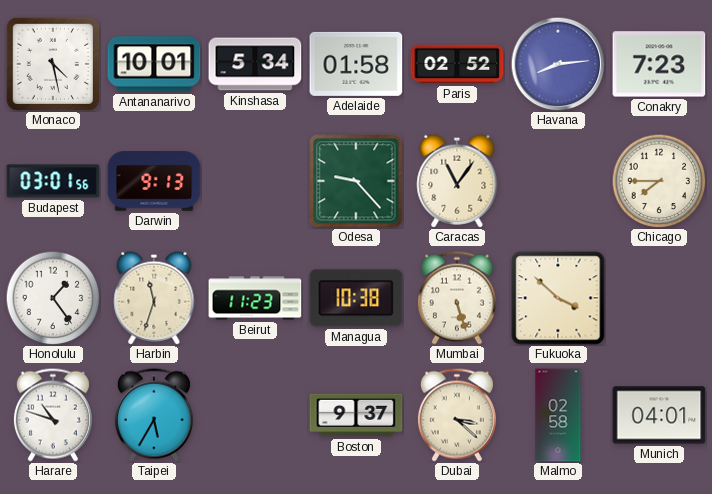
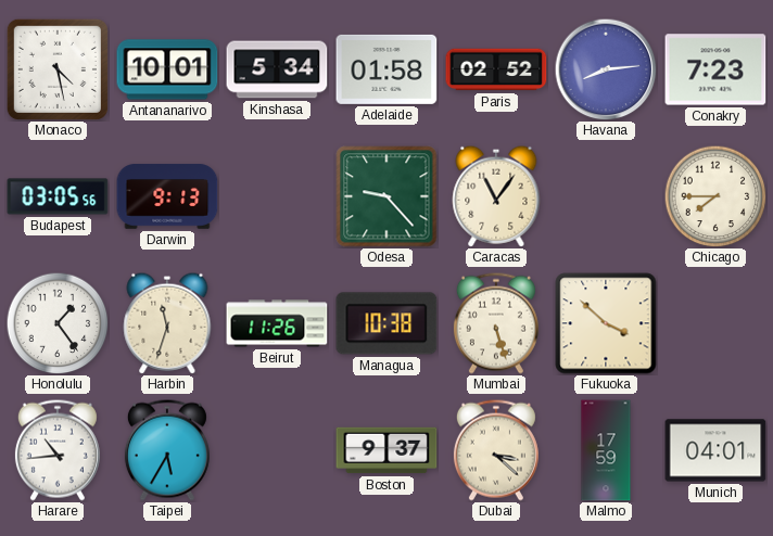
Budapest: 03:01 -> 03:05 (58, 196)
Beirut: 11:23 -> 11:26 (277, 323)
Harare: 10:48 -> 10:44 (58, 450)
Malmo: 02:58 -> 17:59 (606, 450)
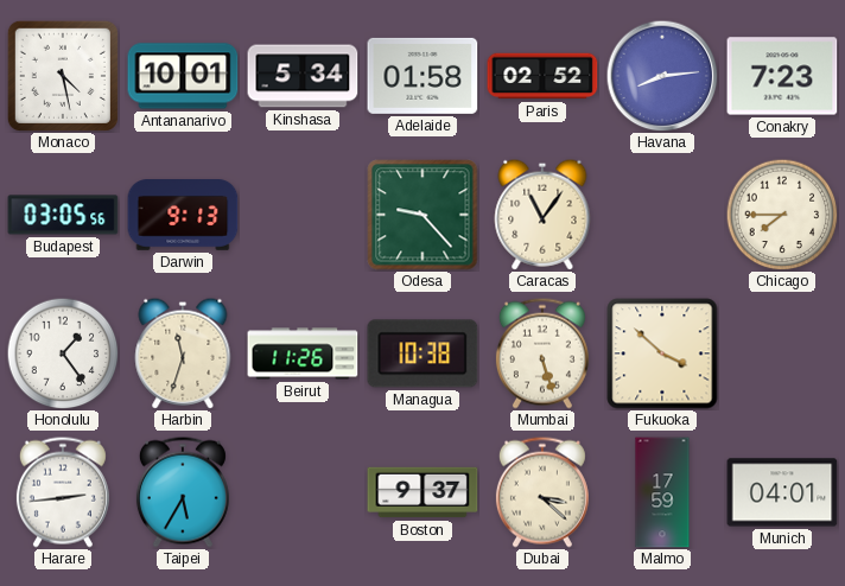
Harare: 10:44 -> 2:44 (63, 492)
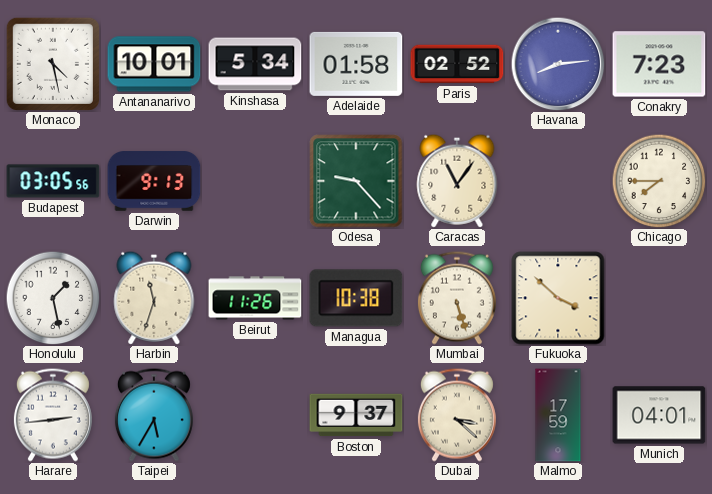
Honolulu: 1:24 -> 1:28 (53, 298)
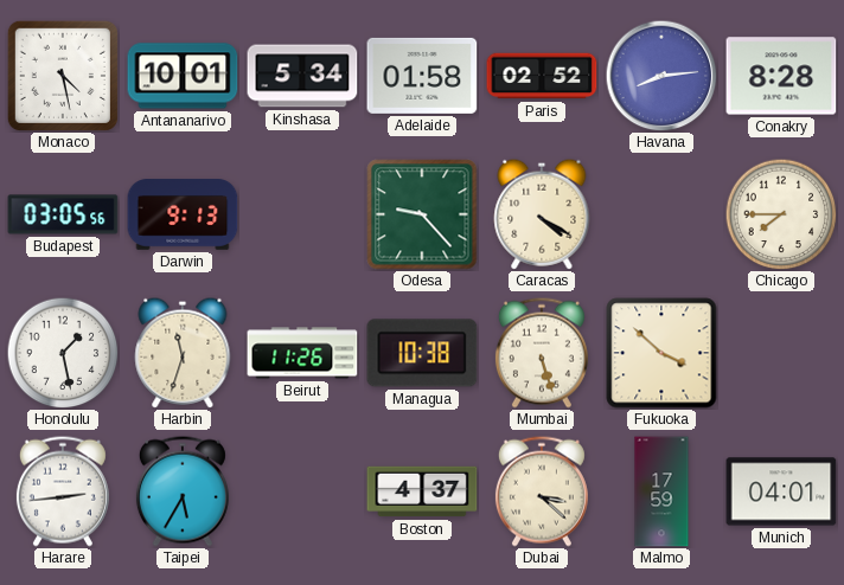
Conakry: 7:23 -> 8:28 (781, 76)
Caracas: 11:06 -> 4:20 (542, 214)
Boston: 9:37 -> 4:37 (422, 491)
